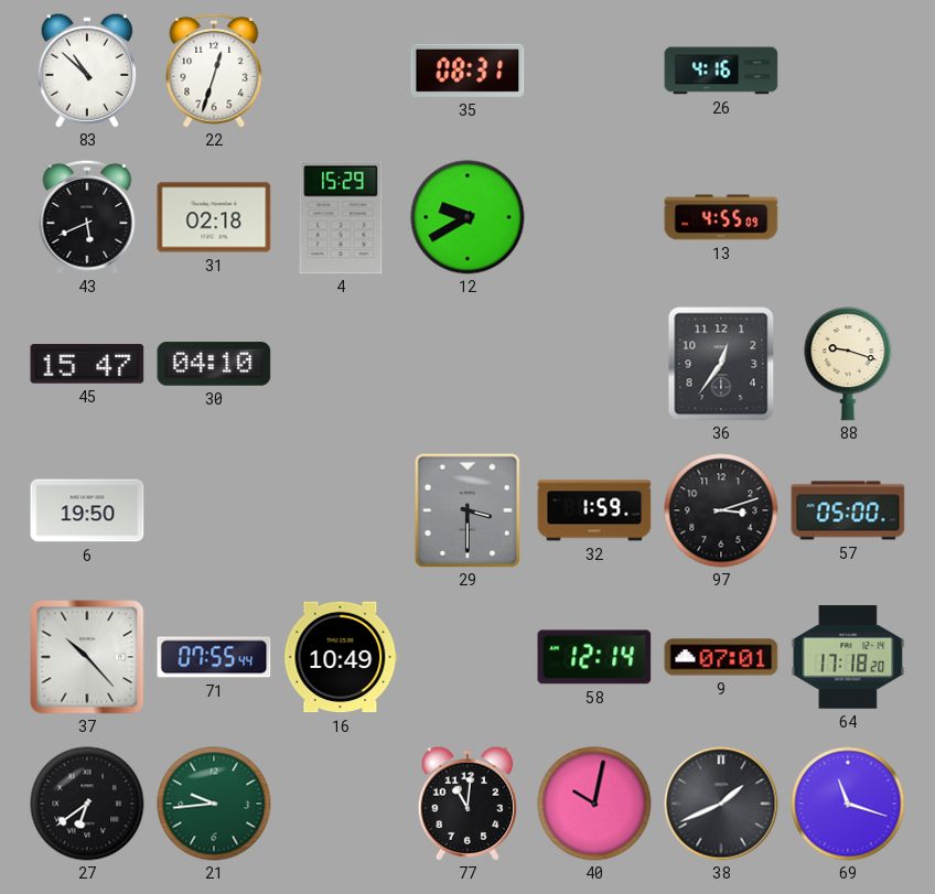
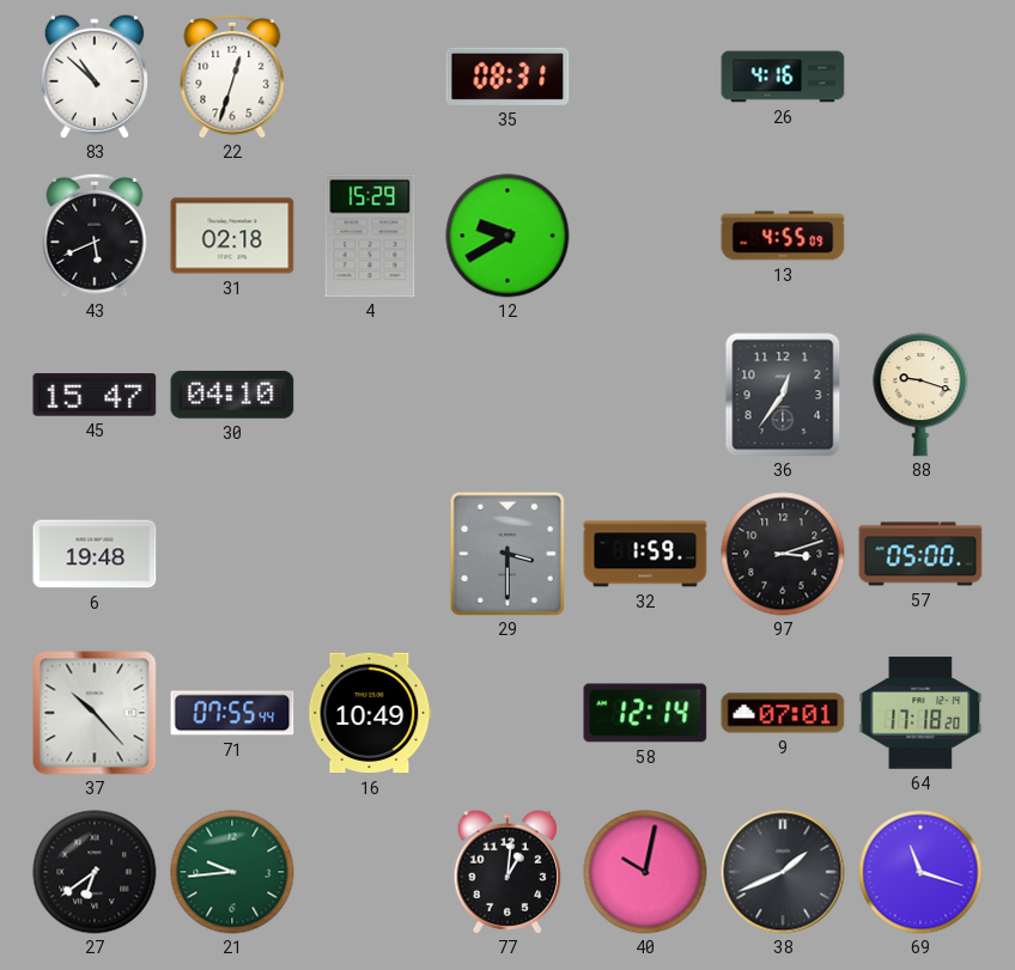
6: 19:50 -> 19:48 (95, 554)
77: 11:01 -> 1:01 (506, 872)
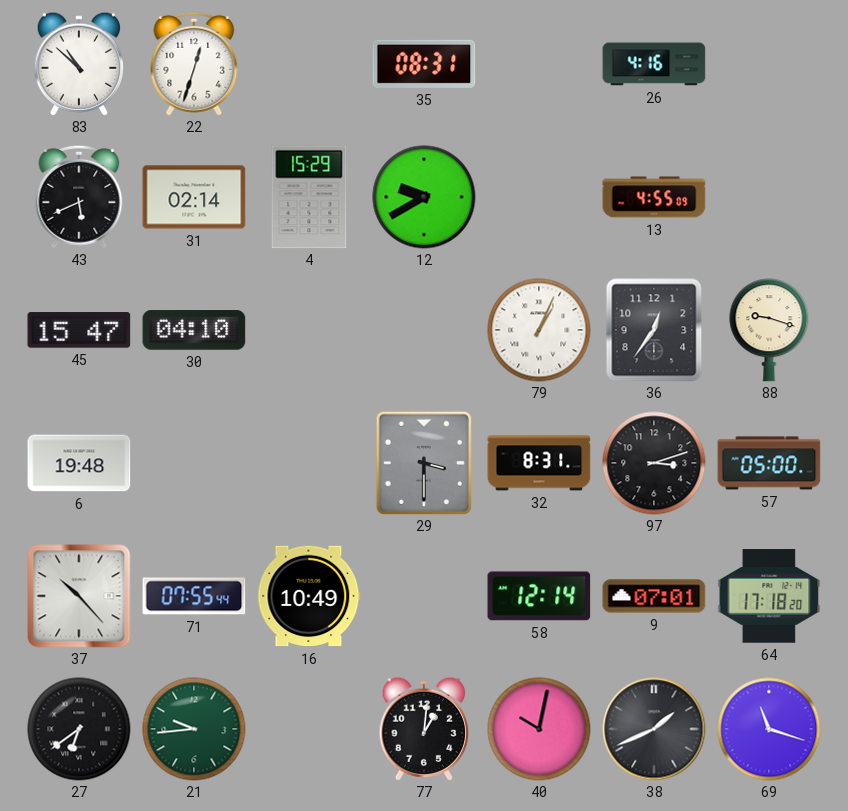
31: 02:18 -> 02:14 (194, 197)
79: none -> 1:04 (539, 330)
32: 1:59 -> 8:31 (539, 463)
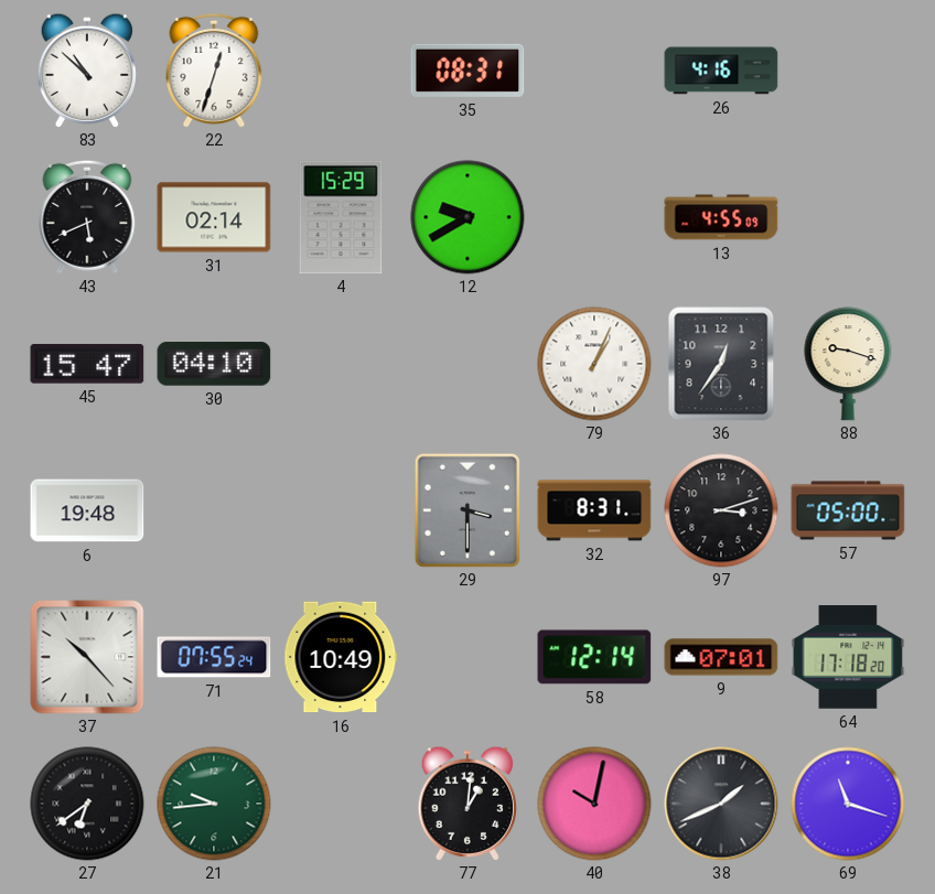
71: 07:55:44 -> 07:55:24 (214, 657)
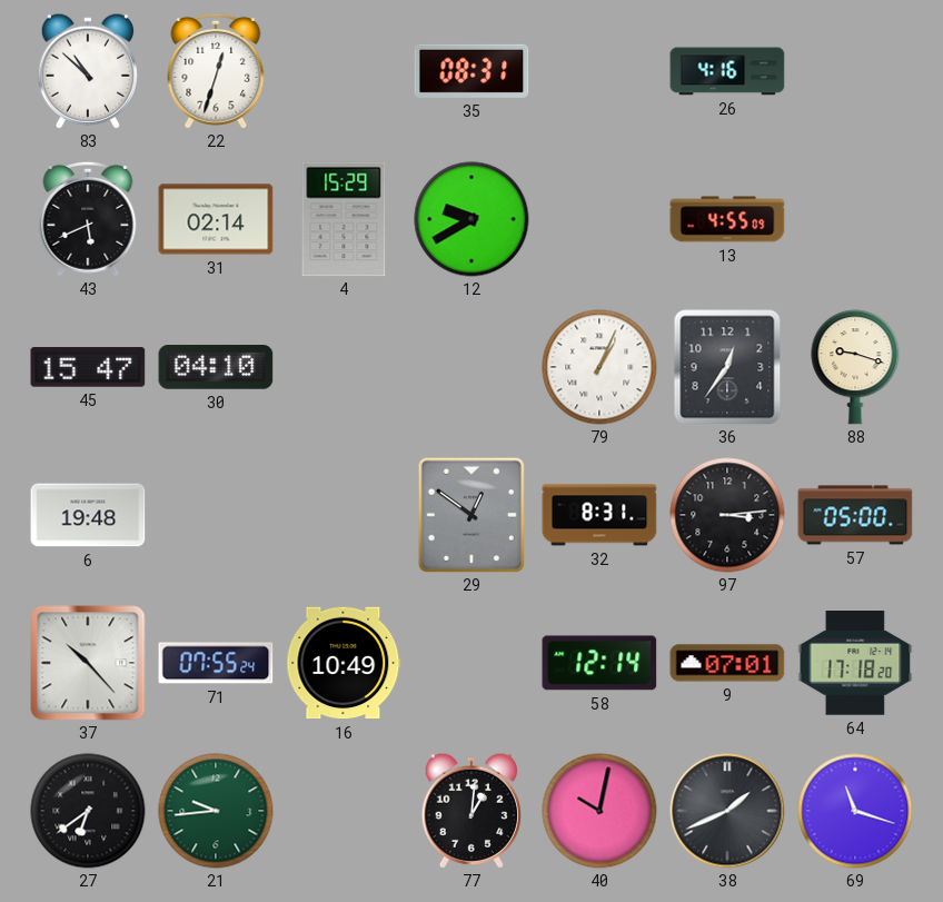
29: 3:30 -> 12:51 (471, 515)
97: 3:12 -> 3:14 (727, 515)
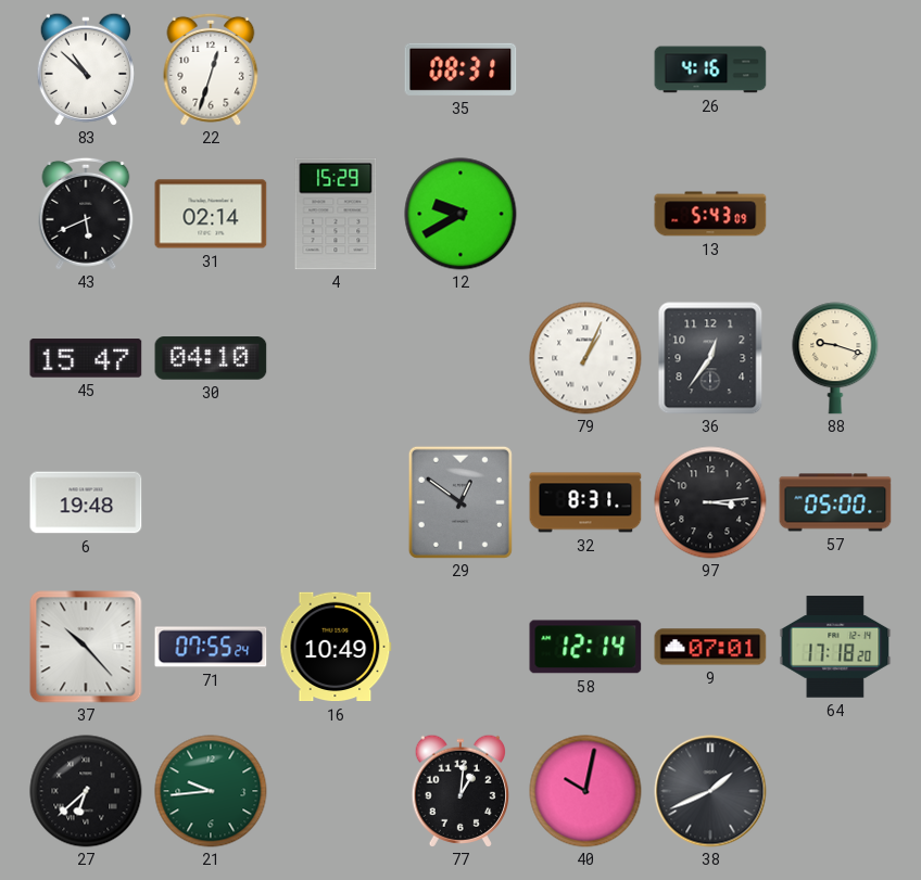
13: 4:55 -> 5:43 (710, 214)
27: 6:39 -> 6:38 (86, 791)
69: 11:18 -> none (855, 811)
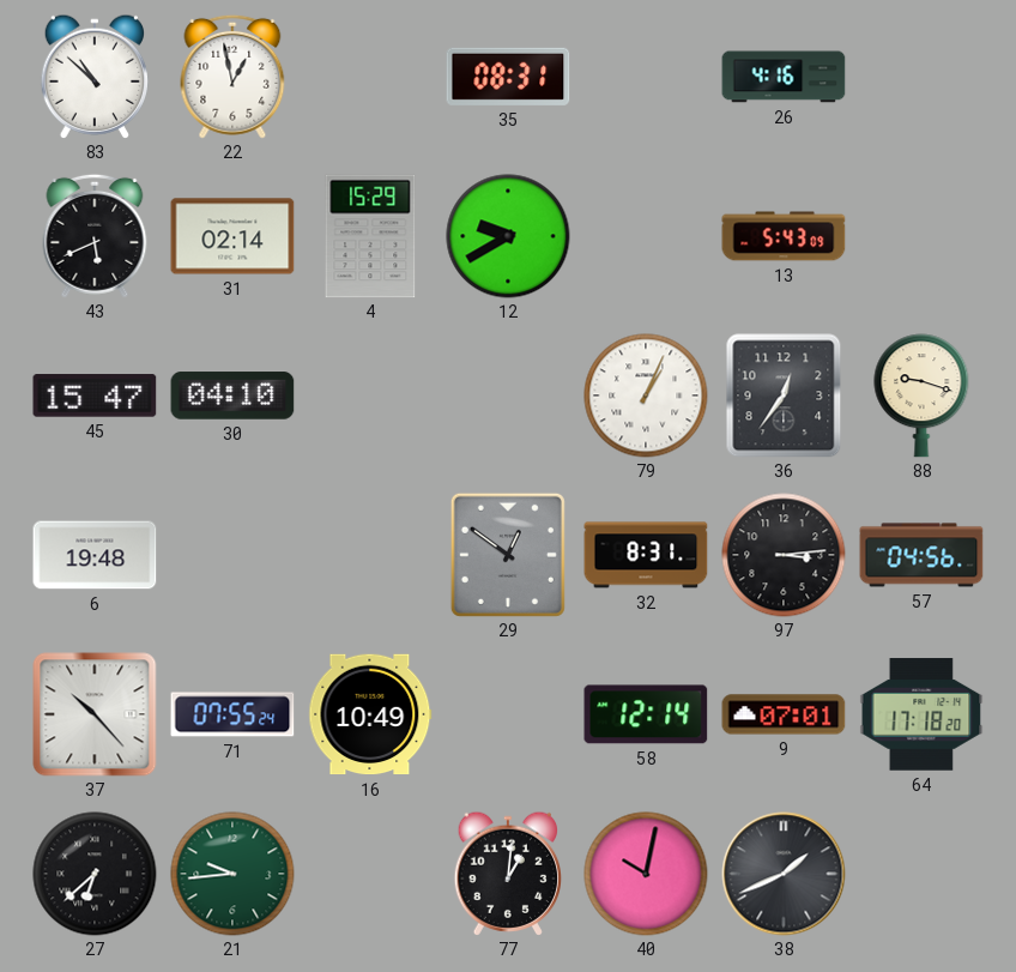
22: 12:33 -> 12:58 (232, 77)
57: 05:00 -> 04:56 (921, 555)
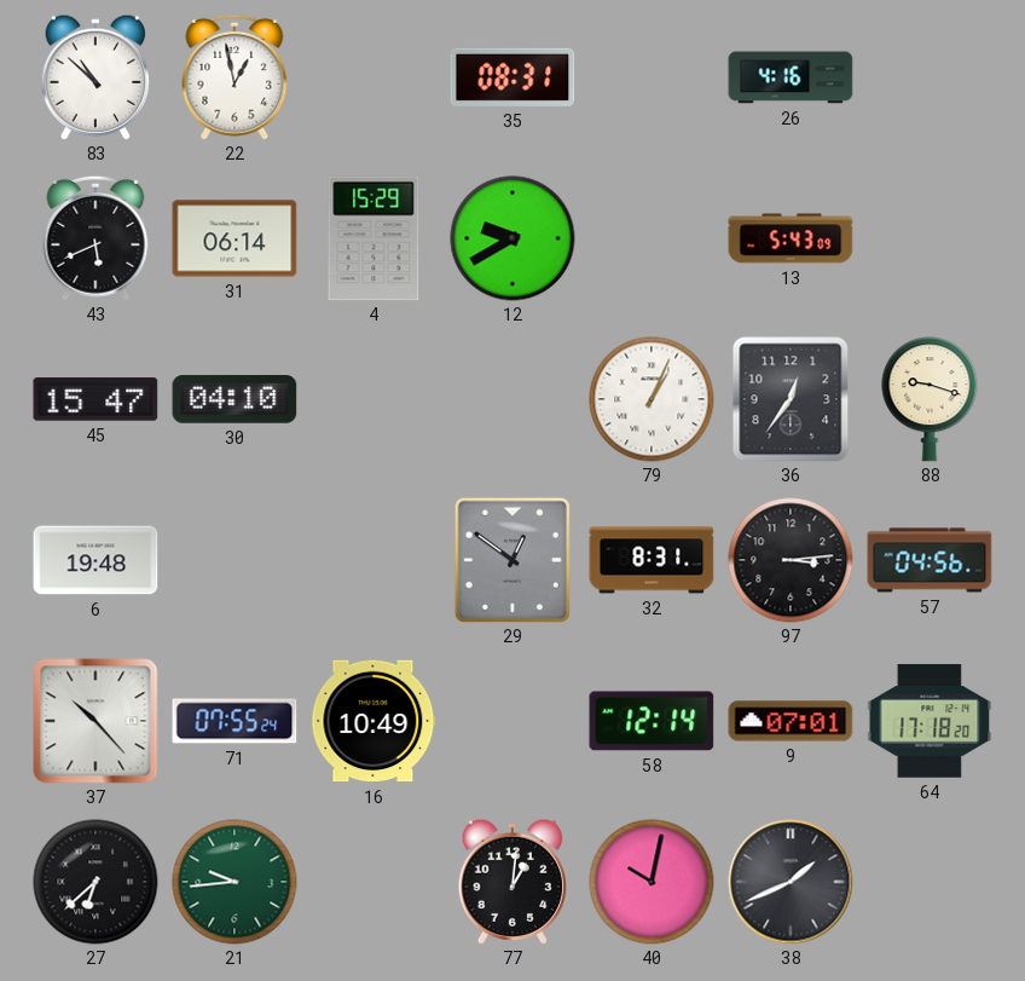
31: 02:14 -> 06:14 (234, 238)
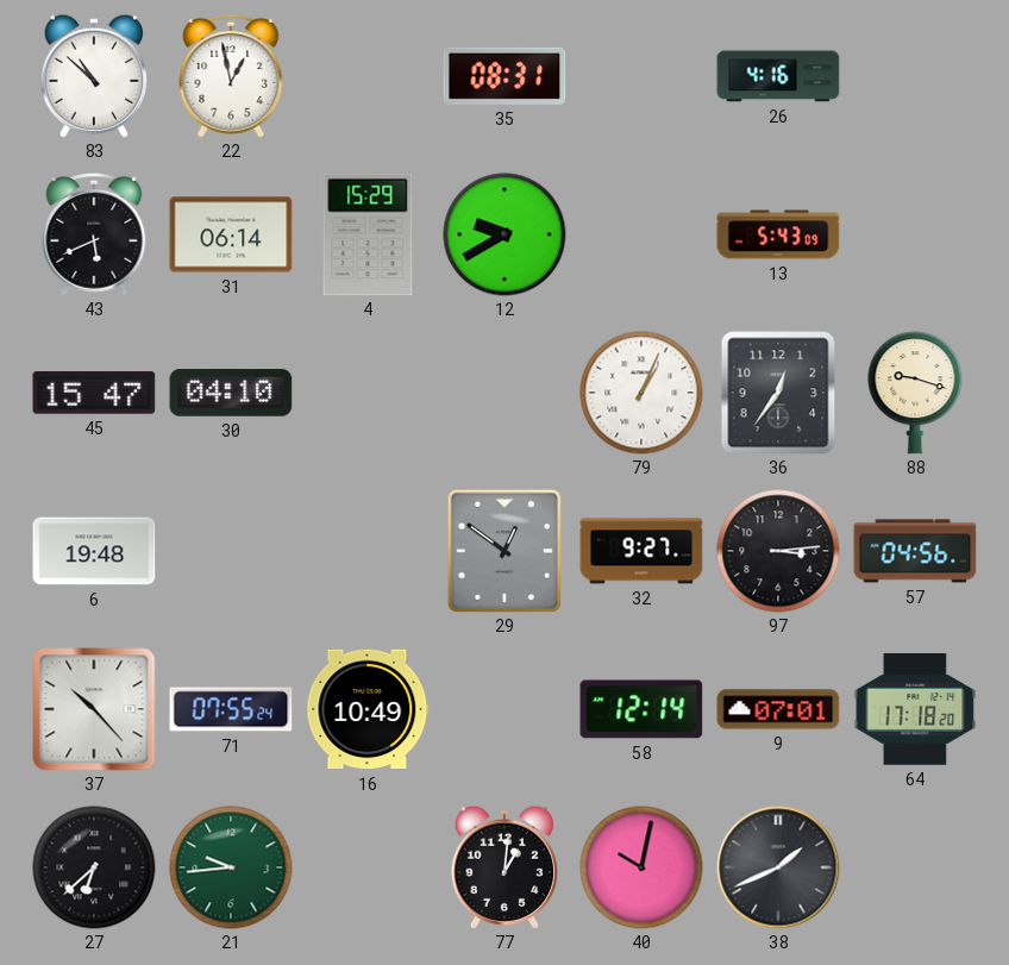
32: 8:31 -> 9:27 (641, 551)
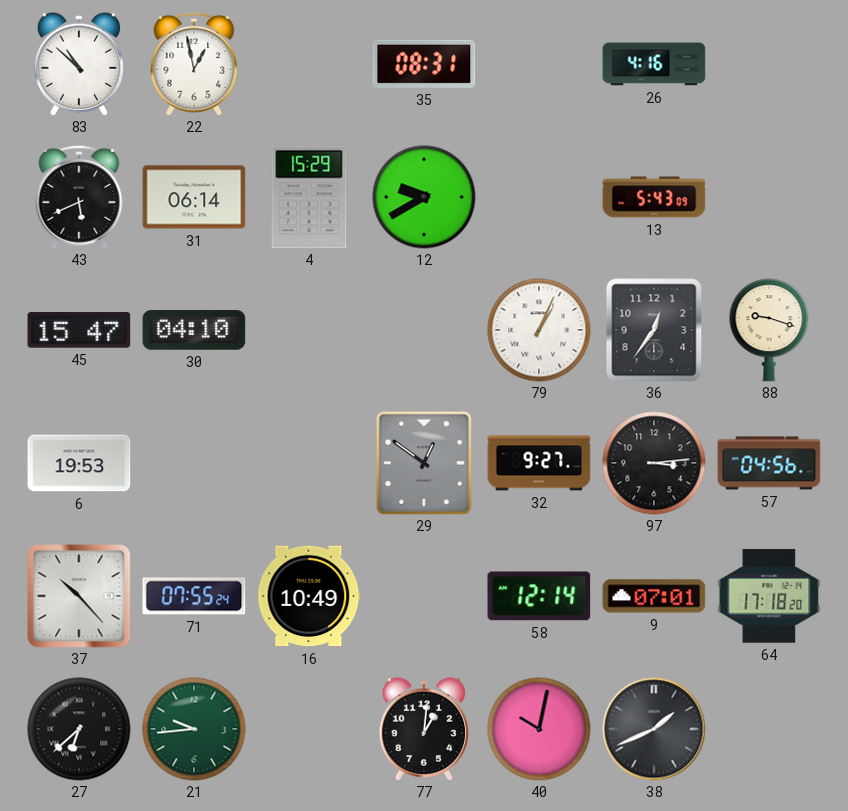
6: 19:48 -> 19:53 (79, 463)
